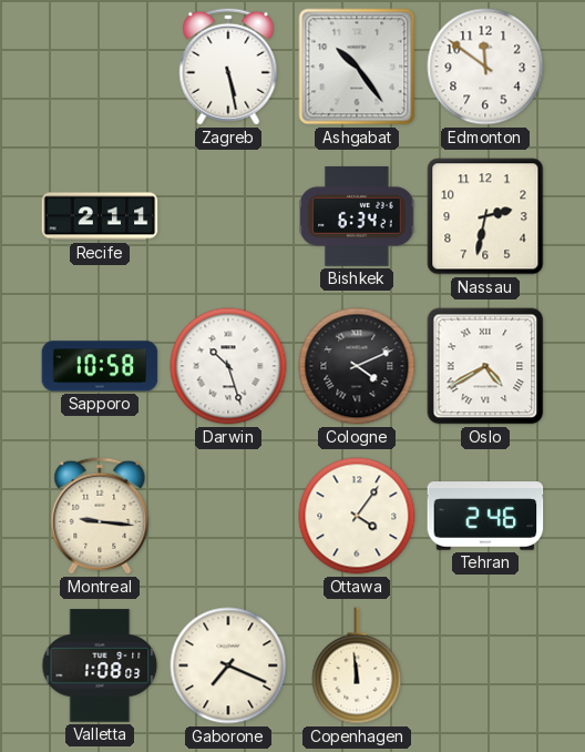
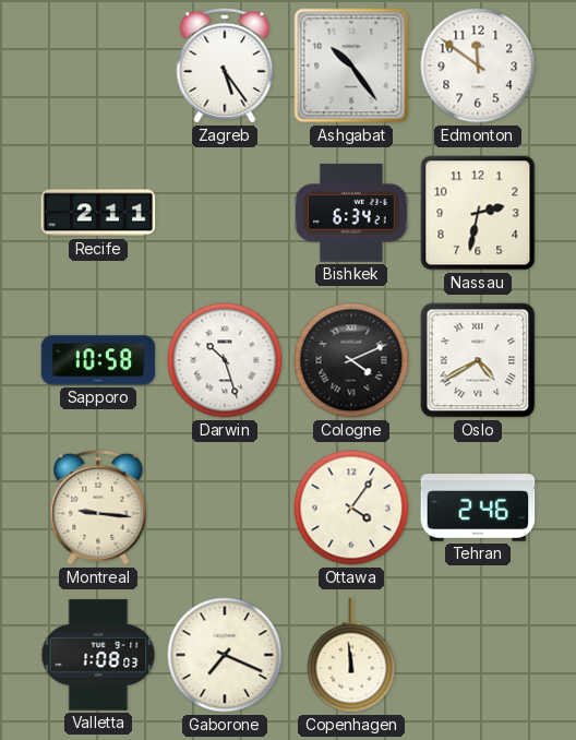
Zagreb: 5:28 -> 5:24 (225, 65)
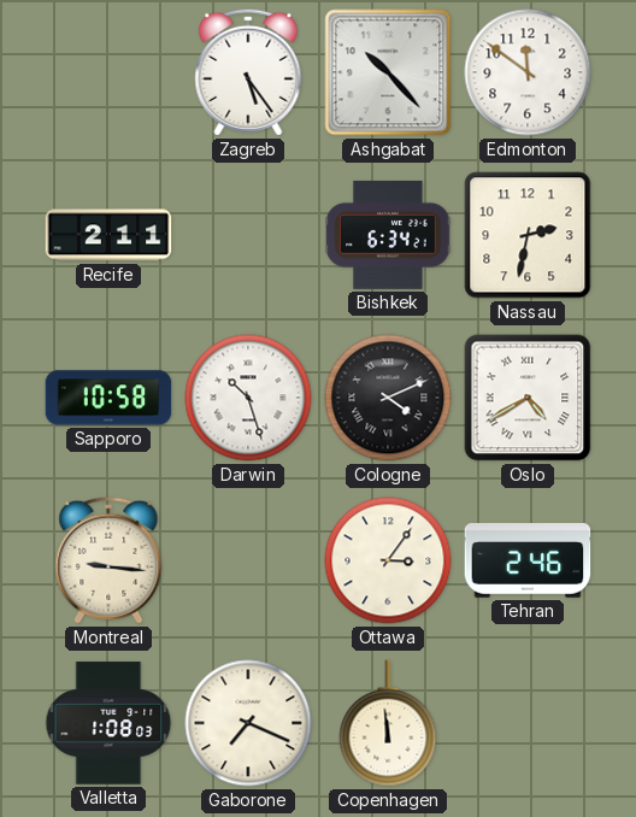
Ashgabat: 10:24 -> 10:23 (388, 72)
Ottawa: 4:06 -> 3:06 (388, 560)
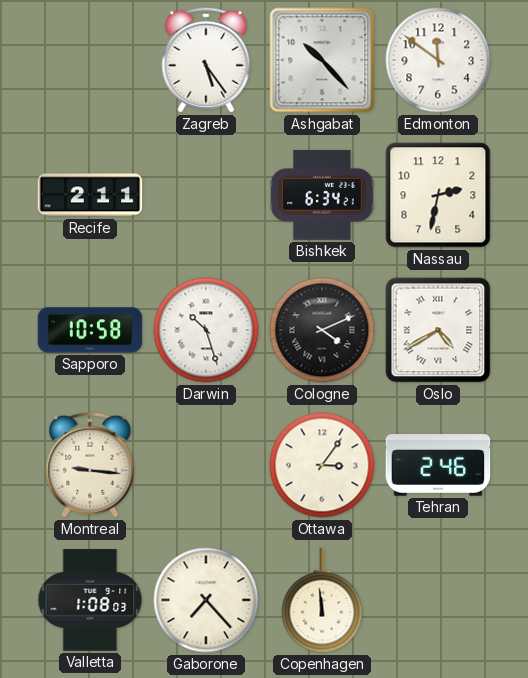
Gaborone: 7:19 -> 7:23 (206, 600)
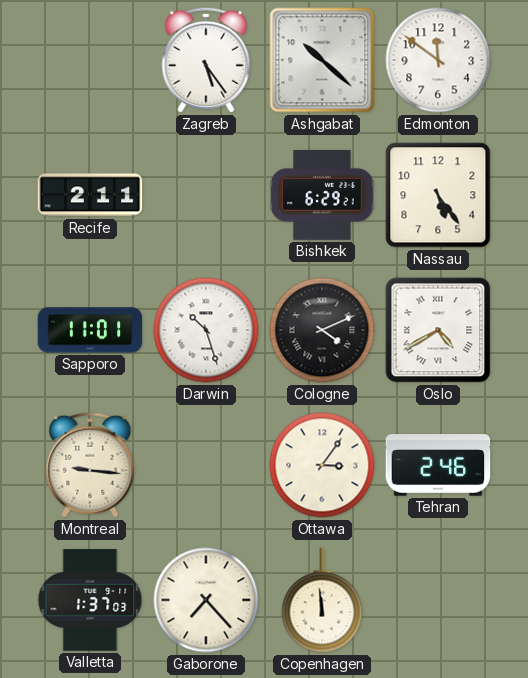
Ashgabat: 10:23 -> 10:22 (322, 60)
Bishkek: 6:34 -> 6:29 (322, 195)
Nassau: 2:32 -> 5:24 (438, 195)
Sapporo: 10:58 -> 11:01 (90, 330)
Valletta: 1:08 -> 1:37 (90, 600)
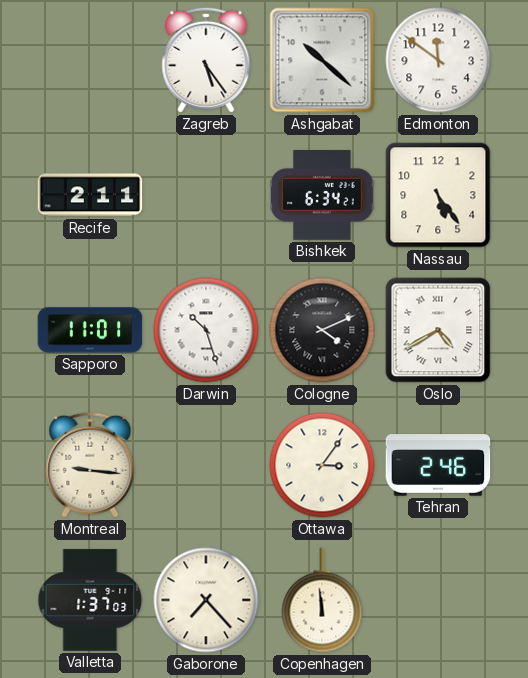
Bishkek: 6:29 -> 6:34 (322, 195)
